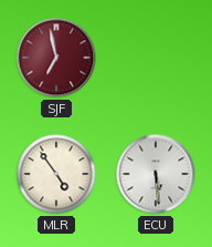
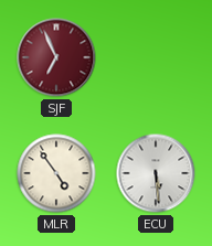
SJF: 6:58 -> 6:56 (56, 57)
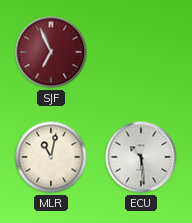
MLR: 4:54 -> 11:02 (51, 157)
ECU: 5:29 -> 10:29 (141, 157)
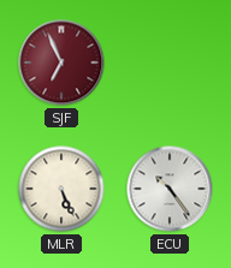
MLR: 11:02 -> 5:26 (61, 189)
ECU: 10:29 -> 10:24 (170, 189)
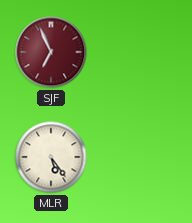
MLR: 5:26 -> 5:24 (51, 157)
ECU: 10:24 -> none (170, 189)
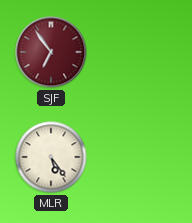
SJF: 6:56 -> 6:54 (51, 52)
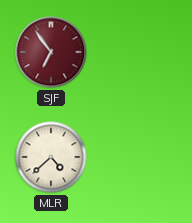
MLR: 5:24 -> 4:38 (51, 157)
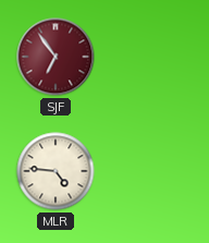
MLR: 4:38 -> 4:46 (56, 171)
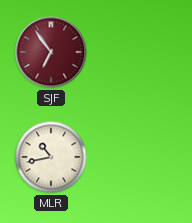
MLR: 4:46 -> 10:43 (51, 157)
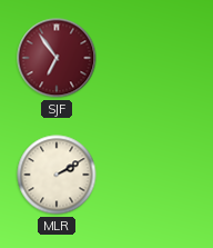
MLR: 10:43 -> 2:10 (57, 175)
